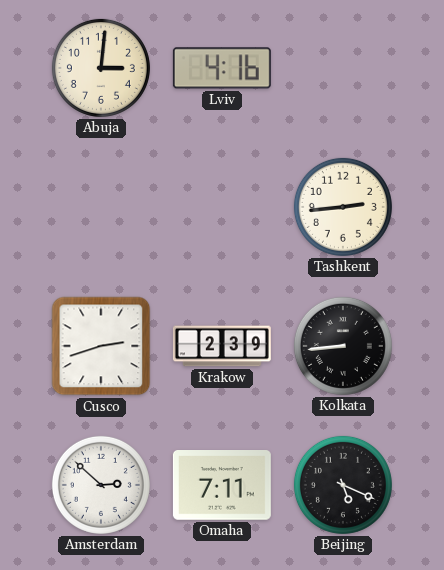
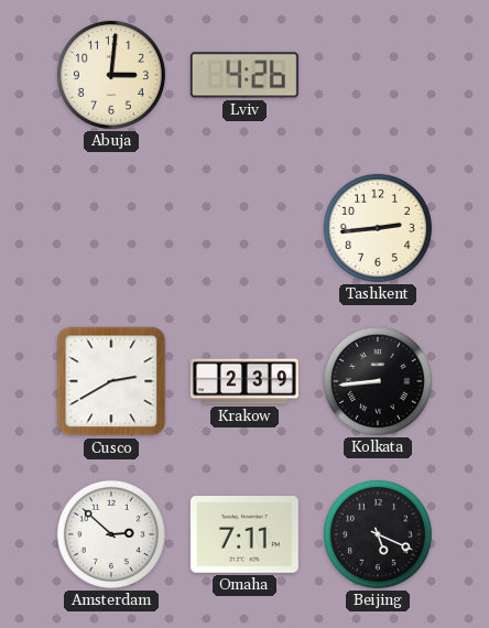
Lviv: 4:16 -> 4:26 (244, 75)
Cusco: 2:42 -> 2:40 (111, 381)
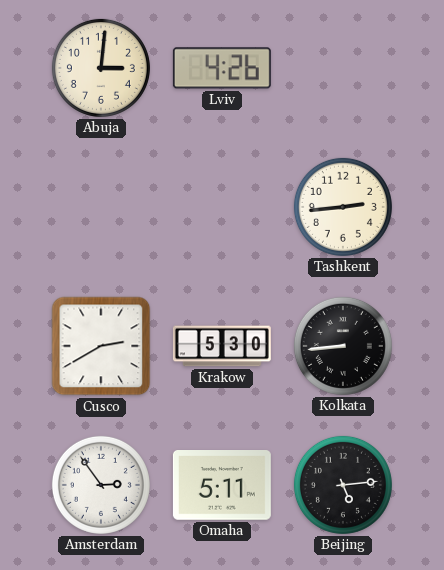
Krakow: 2:39 -> 5:30 (222, 346)
Amsterdam: 2:52 -> 2:54 (101, 485)
Omaha: 7:11 -> 5:11 (222, 486)
Beijing: 5:19 -> 5:14 (343, 485)
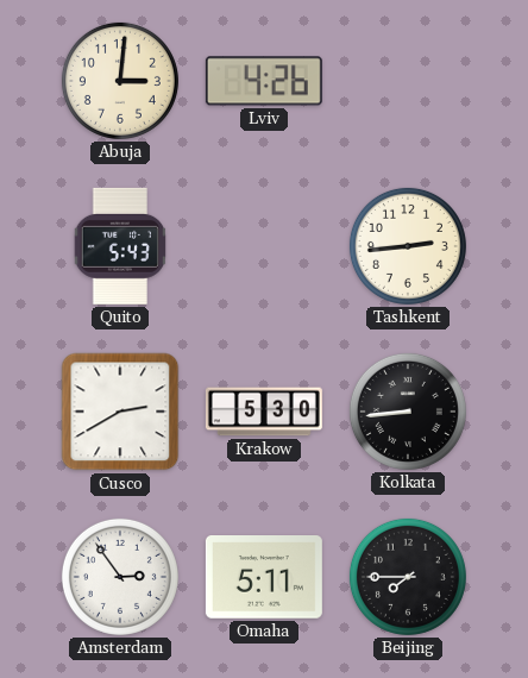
Quito: none -> 5:43 (119, 246)
Beijing: 5:14 -> 7:45 (408, 577)
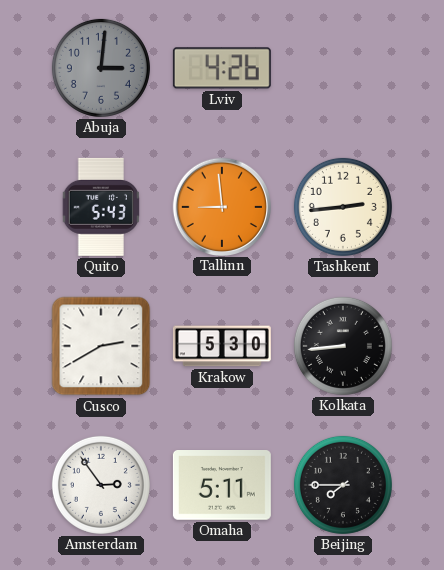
Abuja dial: cream -> grey (101, 68)
Tallinn: none -> 8:59 (221, 206)
